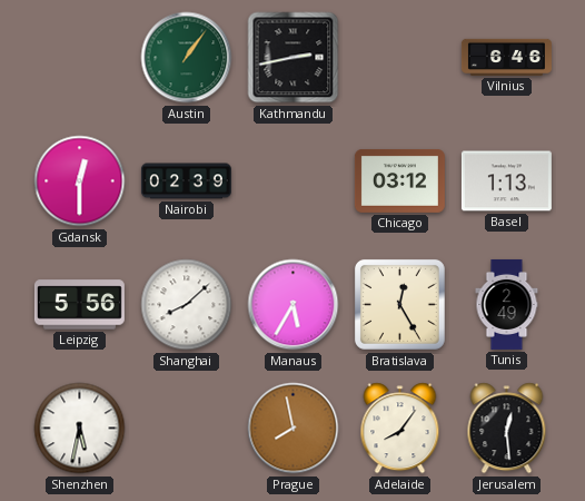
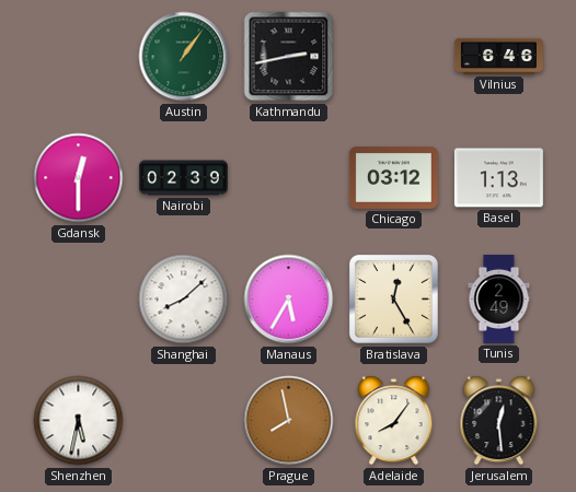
Leipzig: 5:56 -> none (79, 305)
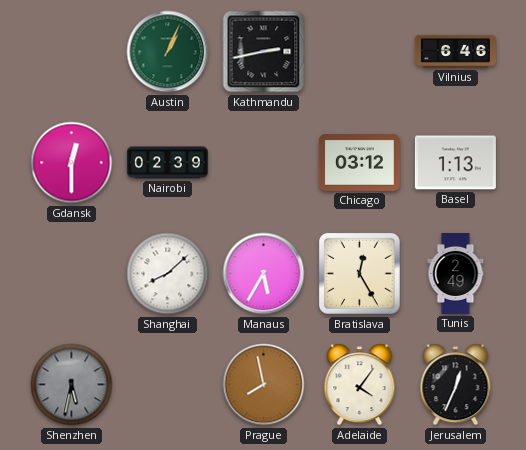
Austin: 1:06 -> 1:04 (168, 52)
Shenzhen dial: white -> grey (72, 385)
Adelaide: 8:06 -> 4:06 (360, 385)
Jerusalem: 12:29 -> 12:34 (456, 385)
